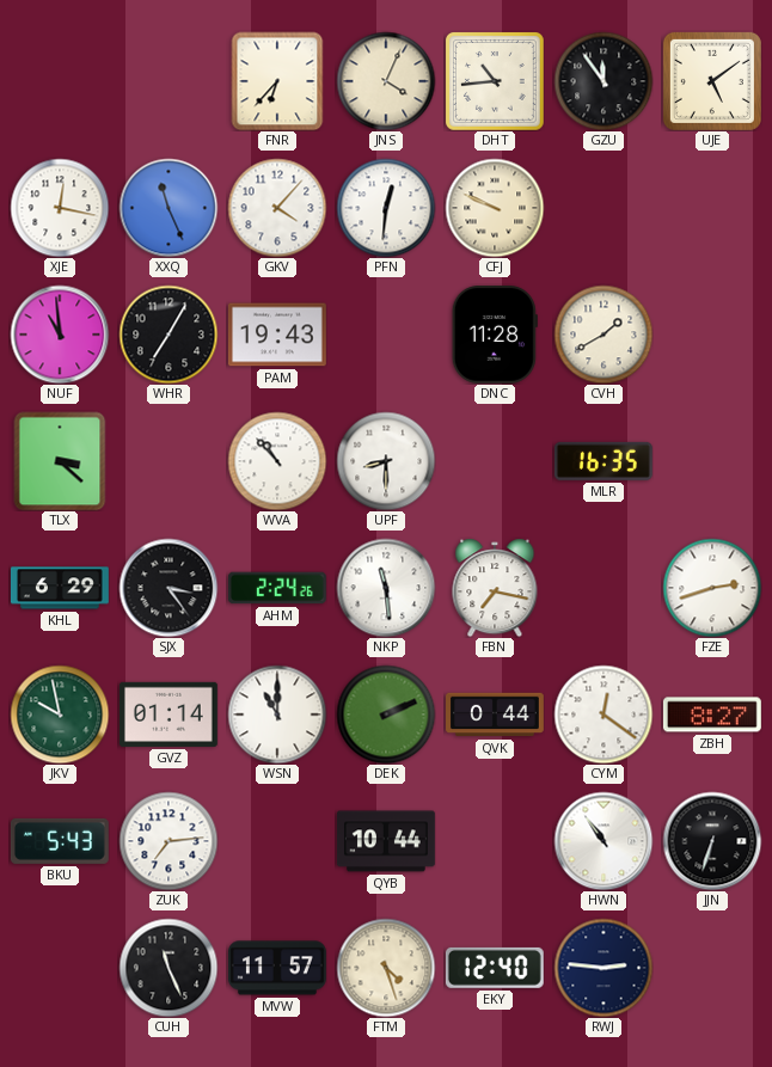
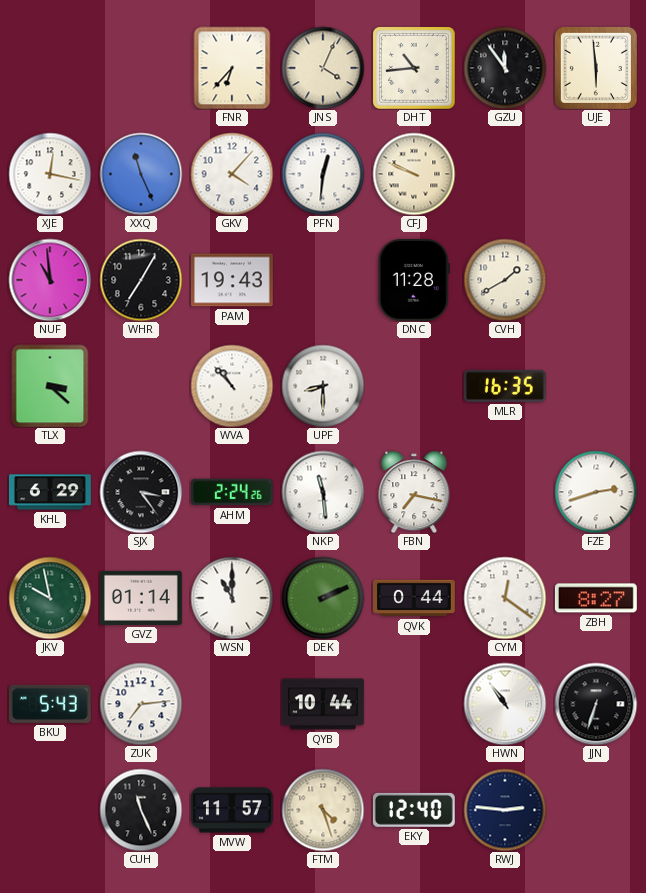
UJE: 5:09 -> 5:59 (596, 68)
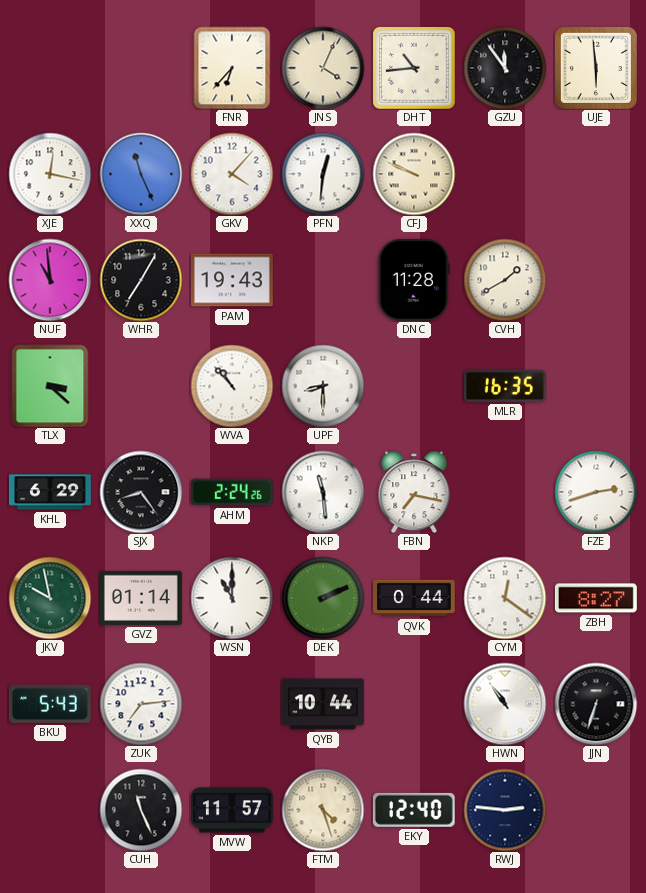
SJX: 3:24 -> 8:24 (141, 492)
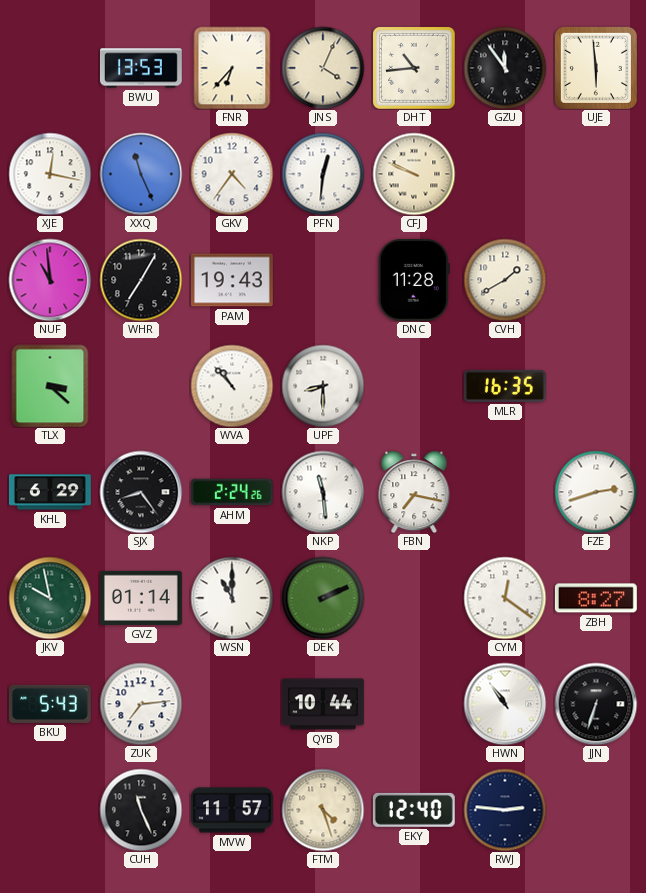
BWU: none -> 13:53 (141, 68)
GKV: 4:07 -> 4:36 (232, 174)
QVK: 0:44 -> none (415, 598)
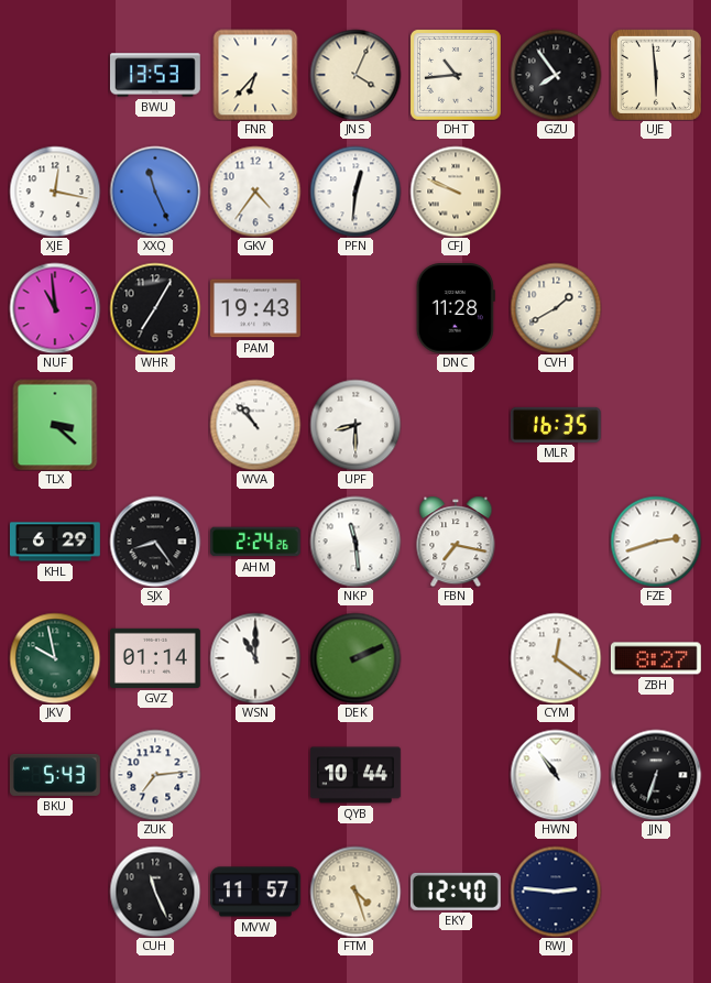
GZU: 11:54 -> 7:54 (556, 75)
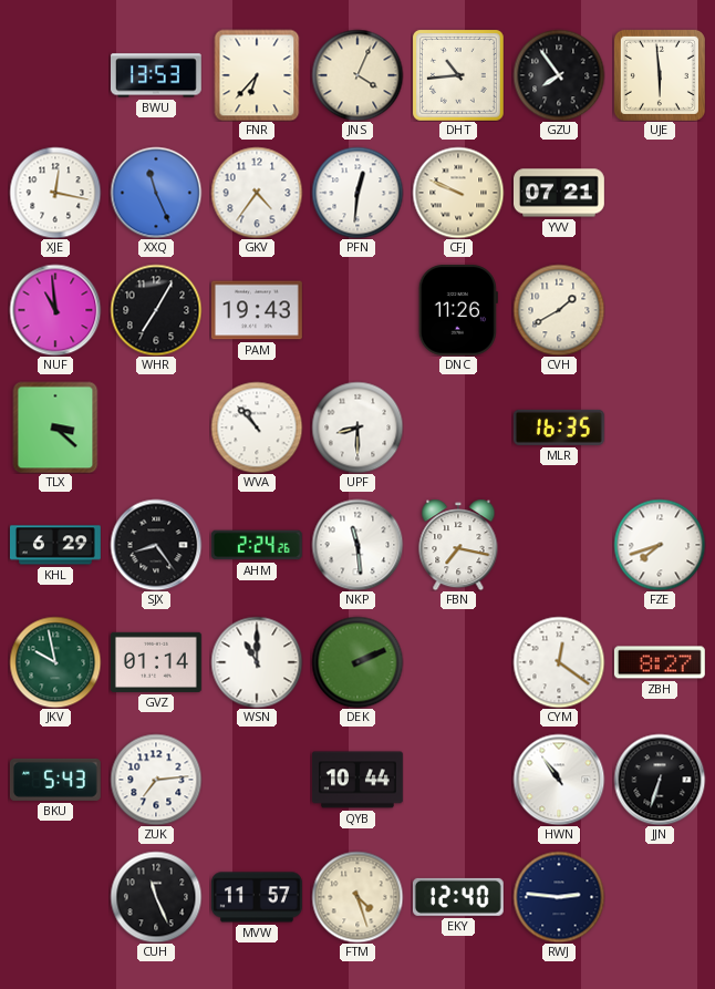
YVV: none -> 07:21 (560, 193)
DNC: 11:28 -> 11:26 (458, 310)
FZE: 2:42 -> 7:42 (660, 545)
